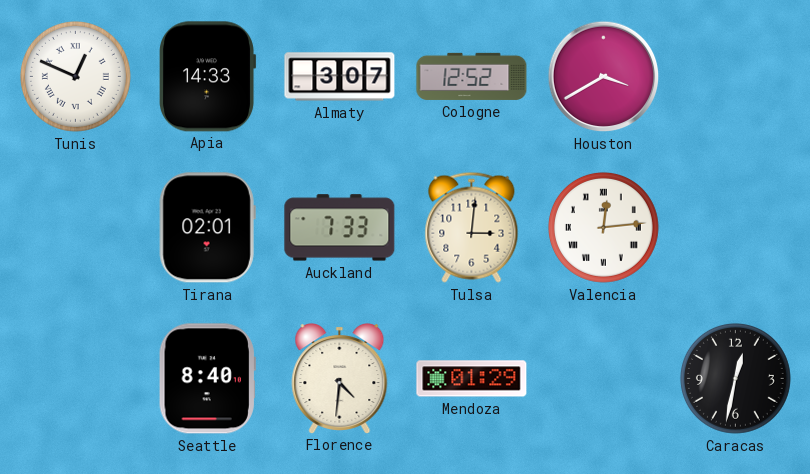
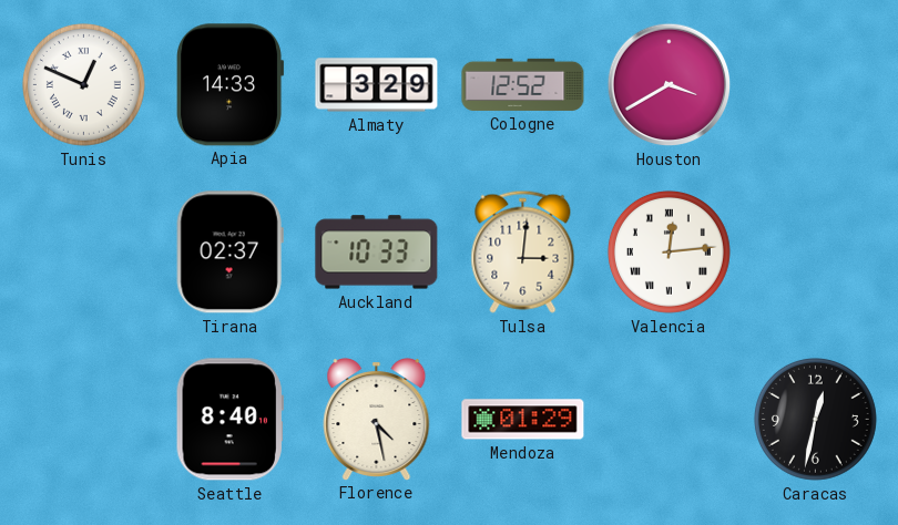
Almaty: 3:07 -> 3:29 (377, 85)
Tirana: 02:01 -> 02:37 (229, 253)
Auckland: 7:33 -> 10:33 (377, 253)
Florence: 4:31 -> 4:28 (377, 420)
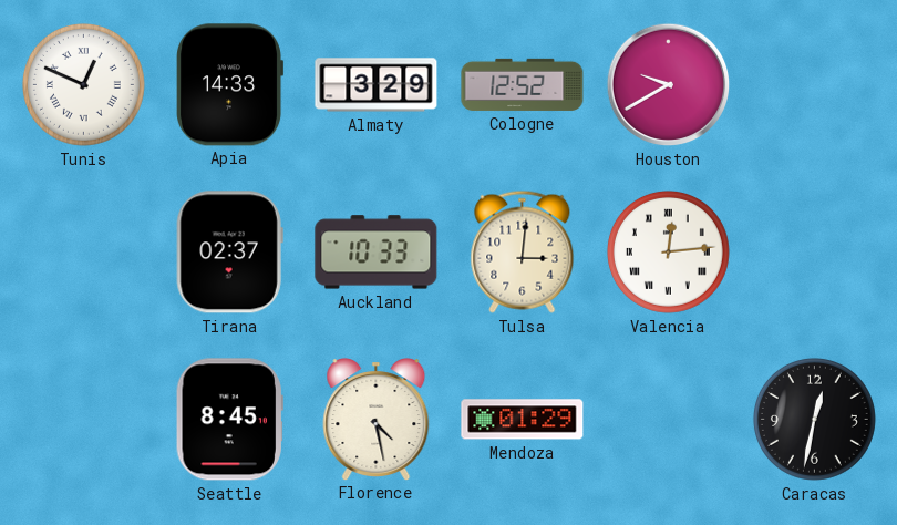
Houston: 3:40 -> 9:40 (669, 85)
Seattle: 8:40 -> 8:45 (229, 420)
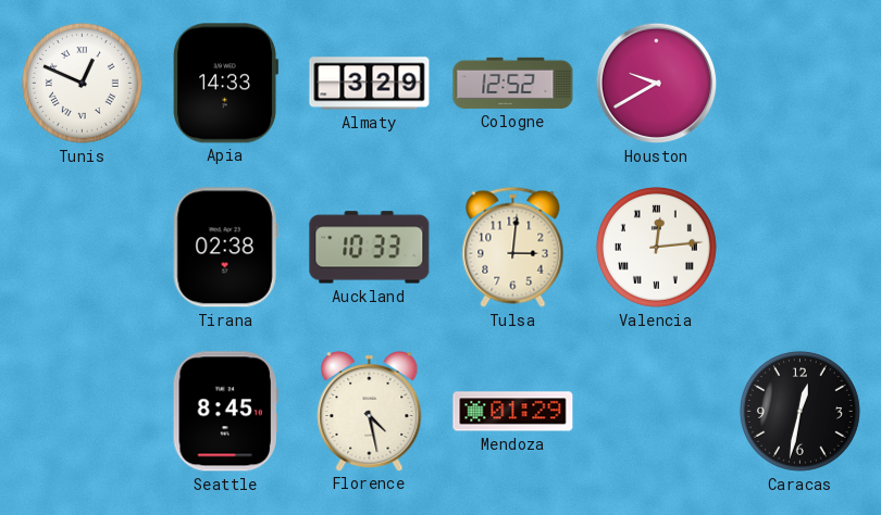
Tirana: 02:37 -> 02:38 (225, 248)
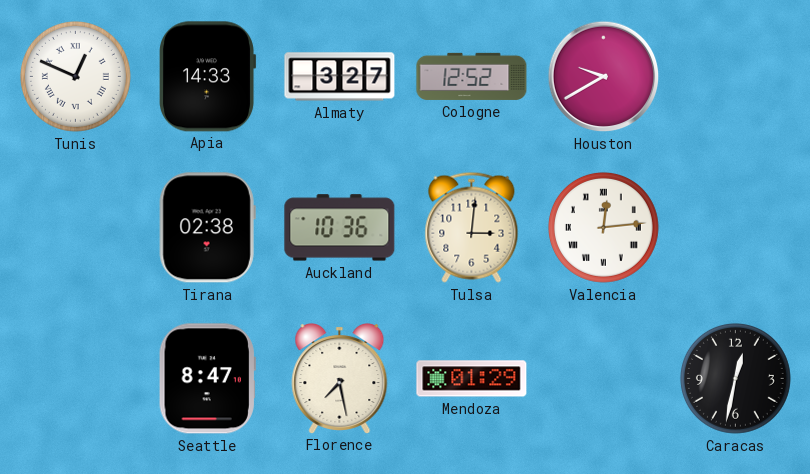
Almaty: 3:29 -> 3:27 (340, 77)
Auckland: 10:33 -> 10:36 (340, 228)
Seattle: 8:45 -> 8:47 (207, 379)
Florence: 4:28 -> 7:28 (340, 379)
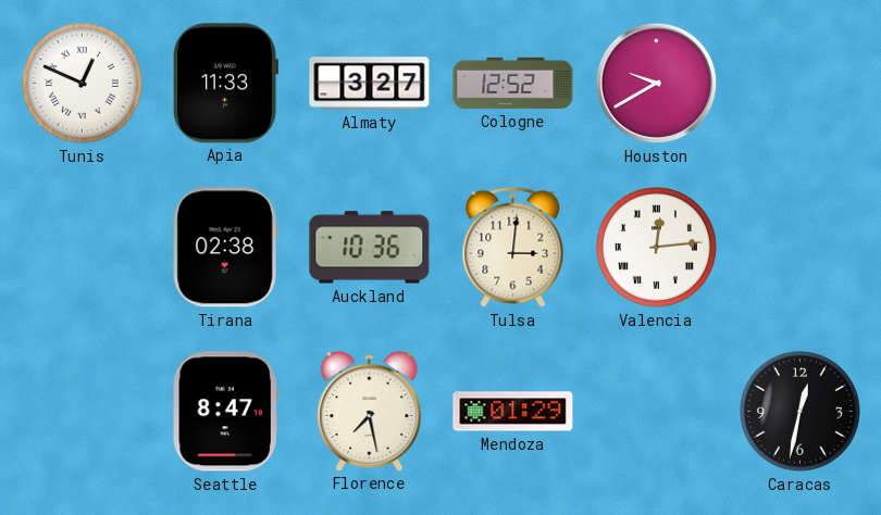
Apia: 14:33 -> 11:33 (226, 84)
